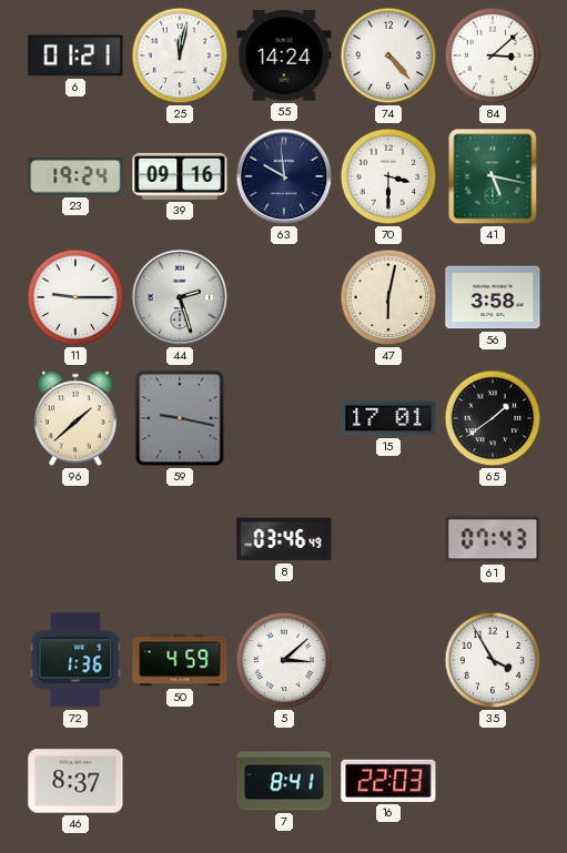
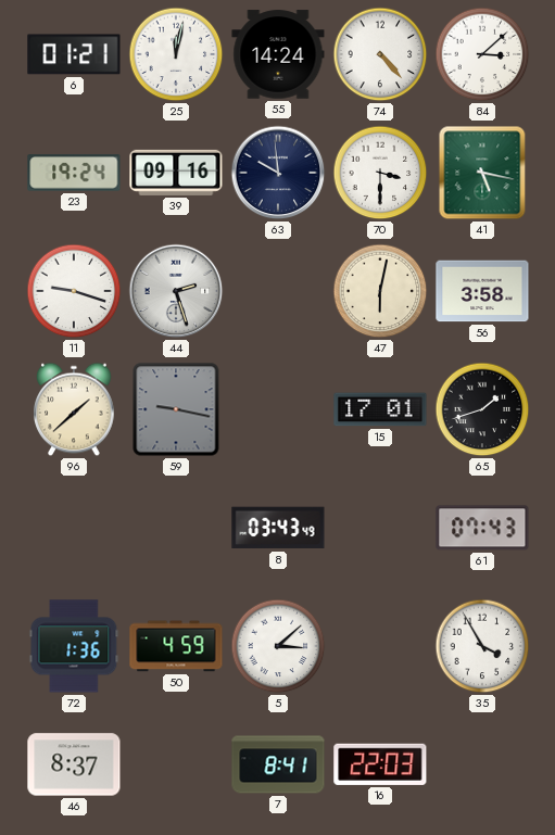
11: 9:15 -> 9:18 (74, 291)
65: 1:39 -> 1:42 (482, 409)
8: 03:46 -> 03:43 (278, 528)
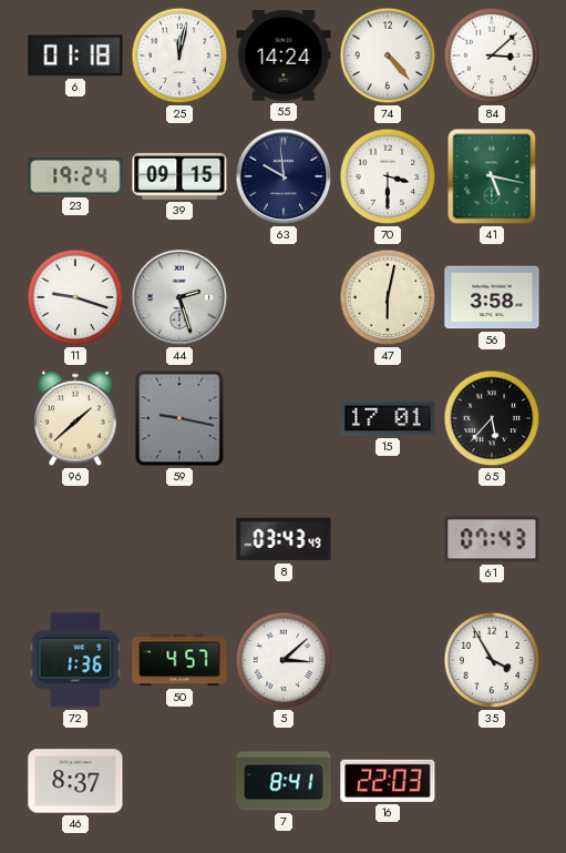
6: 01:21 -> 01:18 (75, 55)
39: 09:16 -> 09:15 (179, 176)
65: 1:42 -> 5:37 (492, 418)
50: 4:59 -> 4:57 (179, 660)
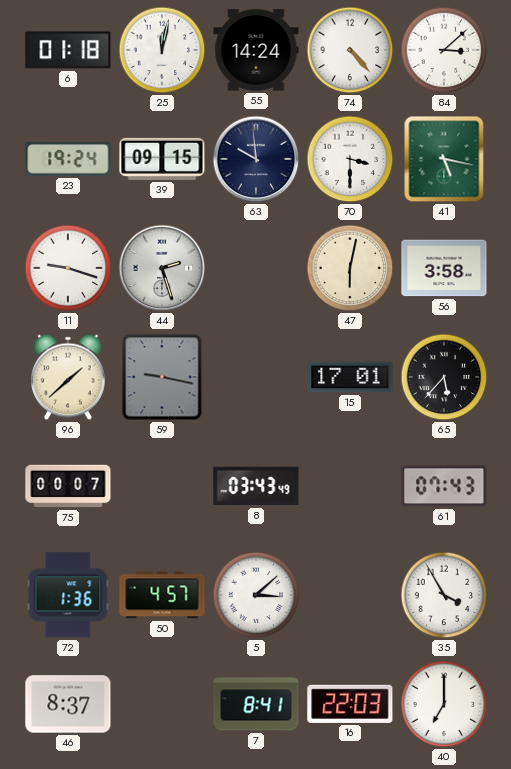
75: none -> 00:07 (68, 486)
40: none -> 7:00 (444, 704)
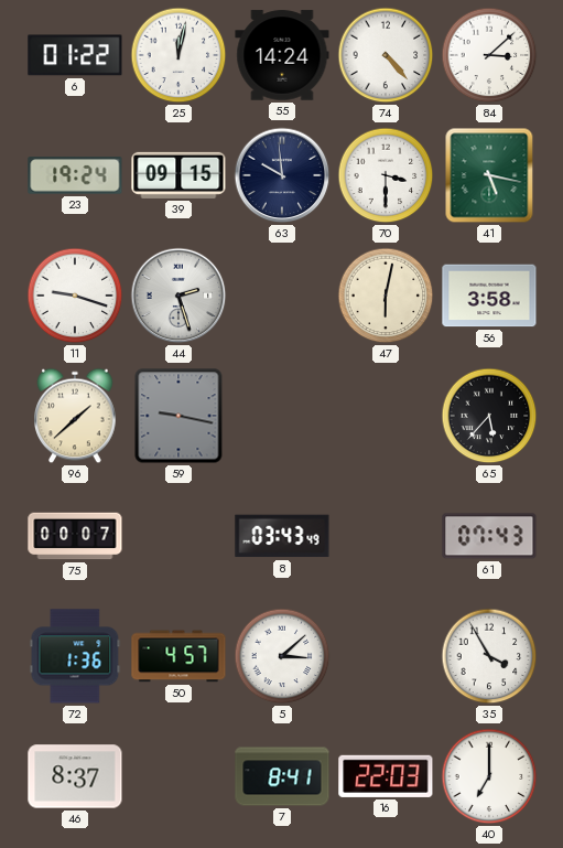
6: 01:18 -> 01:22 (75, 55)
15: 17:01 -> none (350, 377)
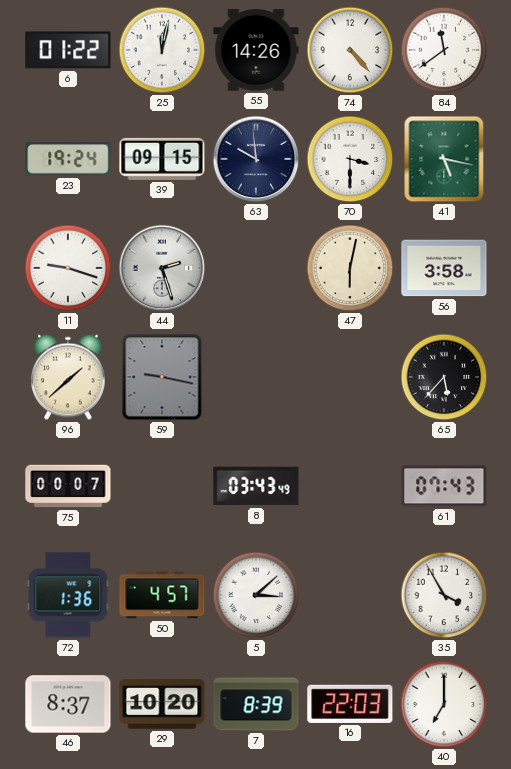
55: 14:24 -> 14:26 (256, 50)
84: 3:08 -> 11:39 (444, 50)
29: none -> 10:20 (162, 704)
7: 8:41 -> 8:39 (256, 704)
